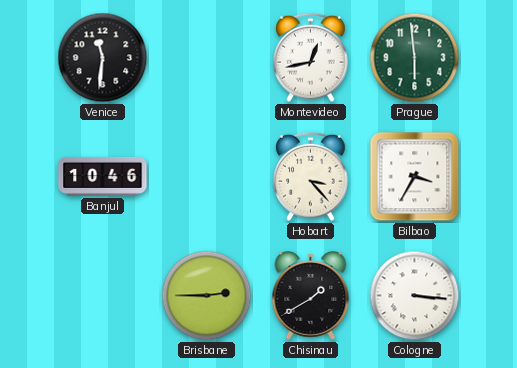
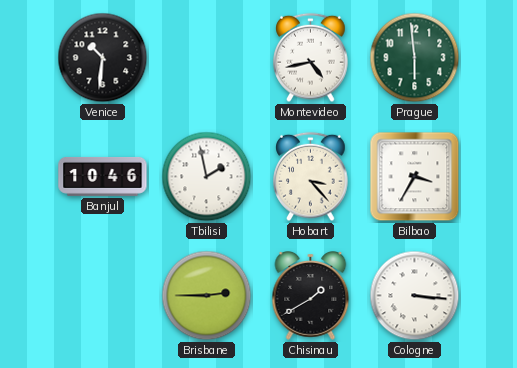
Venice: 11:31 -> 10:31 (103, 58)
Montevideo: 12:43 -> 4:43 (311, 58)
Tbilisi: none -> 1:58 (207, 177)
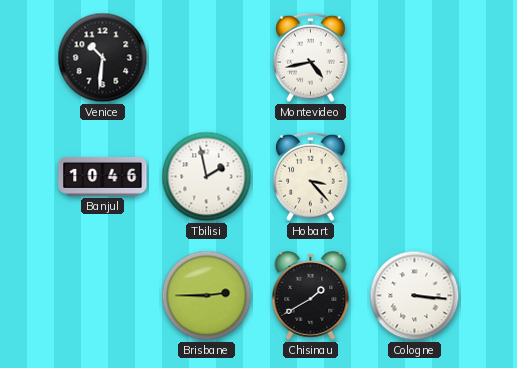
Prague: 5:59 -> none (415, 58)
Bilbao: 3:35 -> none (415, 177)
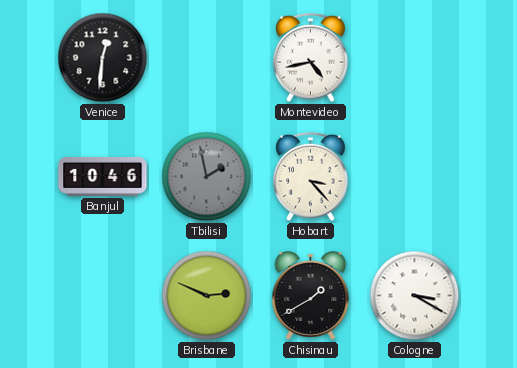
Venice: 10:31 -> 12:31 (103, 58)
Tbilisi dial: white -> grey (207, 177)
Brisbane: 2:45 -> 2:49 (207, 296)
Cologne: 3:16 -> 3:20 (415, 296)
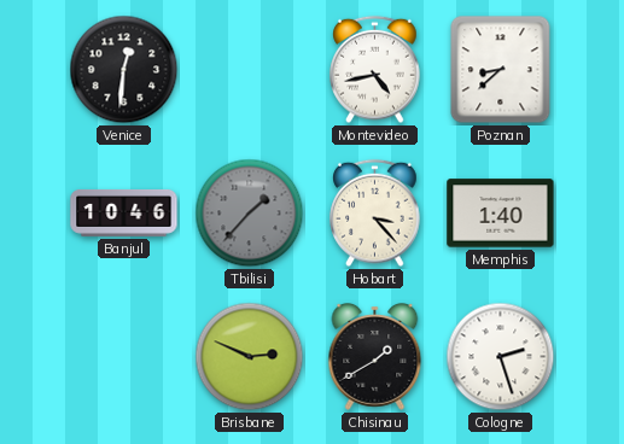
Poznan: none -> 8:38 (501, 70)
Tbilisi: 1:58 -> 1:37 (250, 214)
Memphis: none -> 1:40 (501, 214)
Cologne: 3:20 -> 2:27 (501, 357)
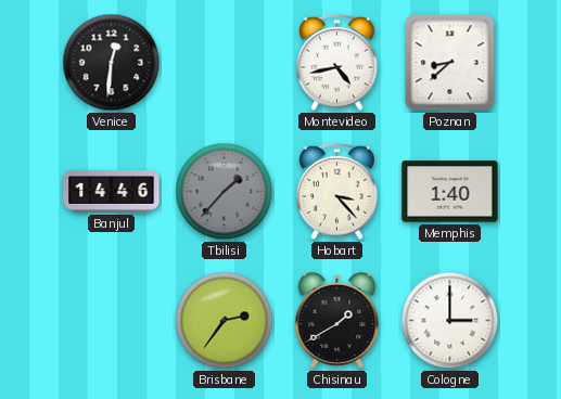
Banjul: 10:46 -> 14:46 (112, 191)
Brisbane: 2:49 -> 2:36 (225, 321)
Cologne: 2:27 -> 3:00 (450, 321)
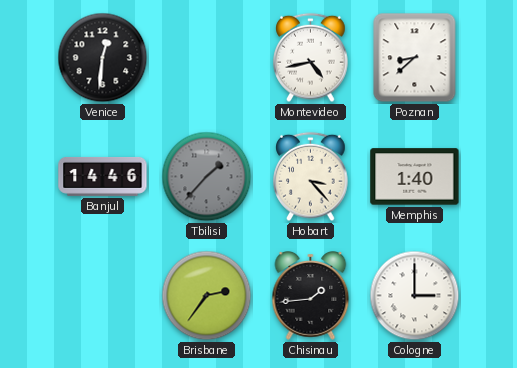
Chisinau: 1:40 -> 1:44 (311, 296)
